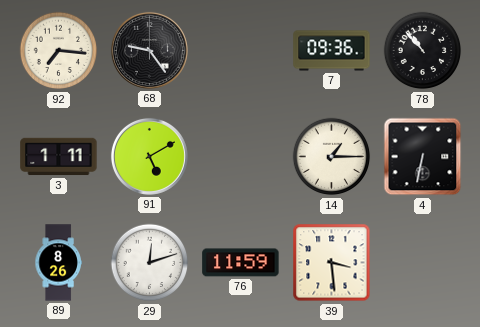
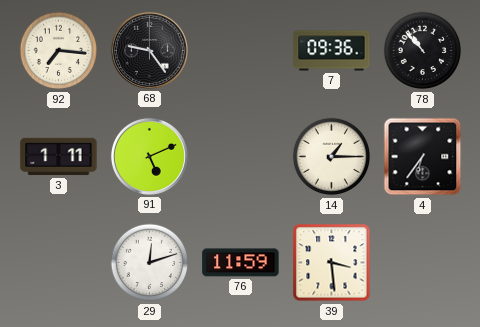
91: 5:10 -> 5:11 (149, 156)
4: 6:32 -> 6:36 (423, 157)
89: 8:26 -> none (58, 263)
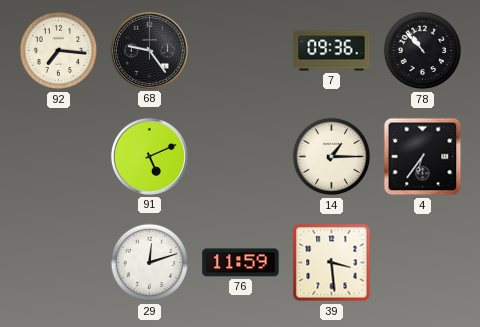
3: 1:11 -> none (59, 157)
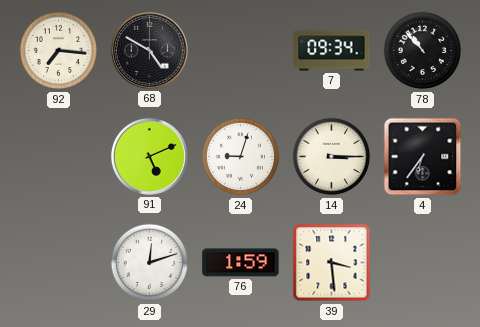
68: 9:24 -> 4:50 (149, 50)
7: 09:36 -> 09:34 (332, 51)
24: none -> 9:03 (241, 157)
14: 1:15 -> 3:15 (332, 157)
76: 11:59 -> 1:59 (241, 263)
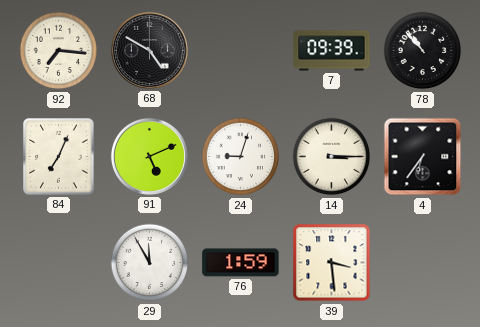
7: 09:34 -> 09:39 (332, 51)
84: none -> 7:04 (59, 157)
29: 12:12 -> 11:55 (150, 263)
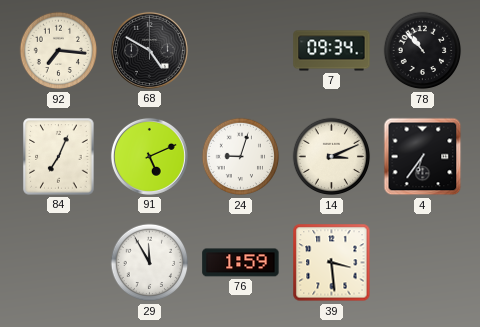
7: 09:39 -> 09:34 (332, 51)
14: 3:15 -> 3:11 (332, 157)
